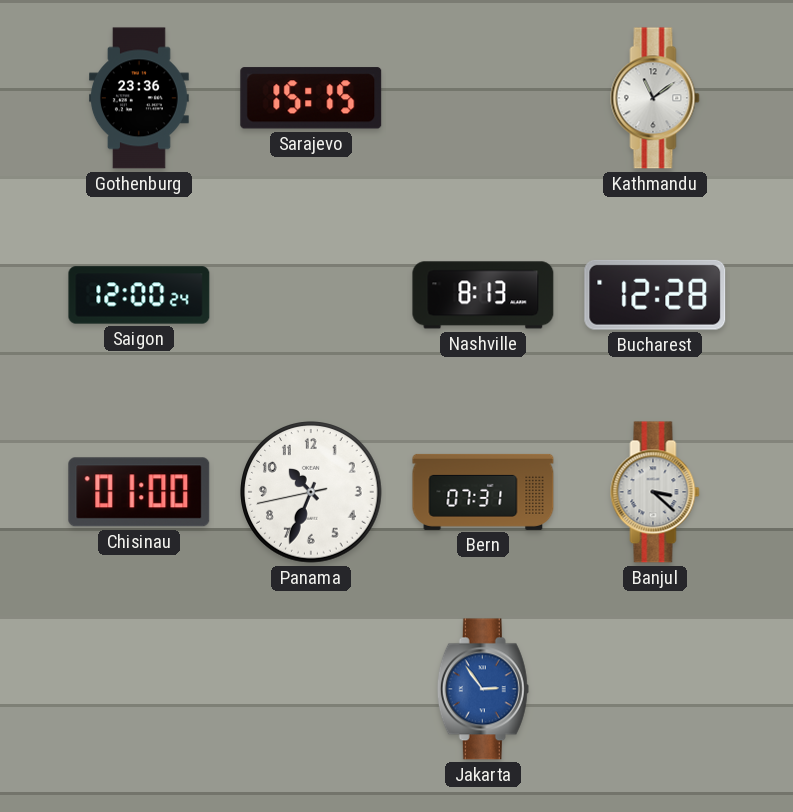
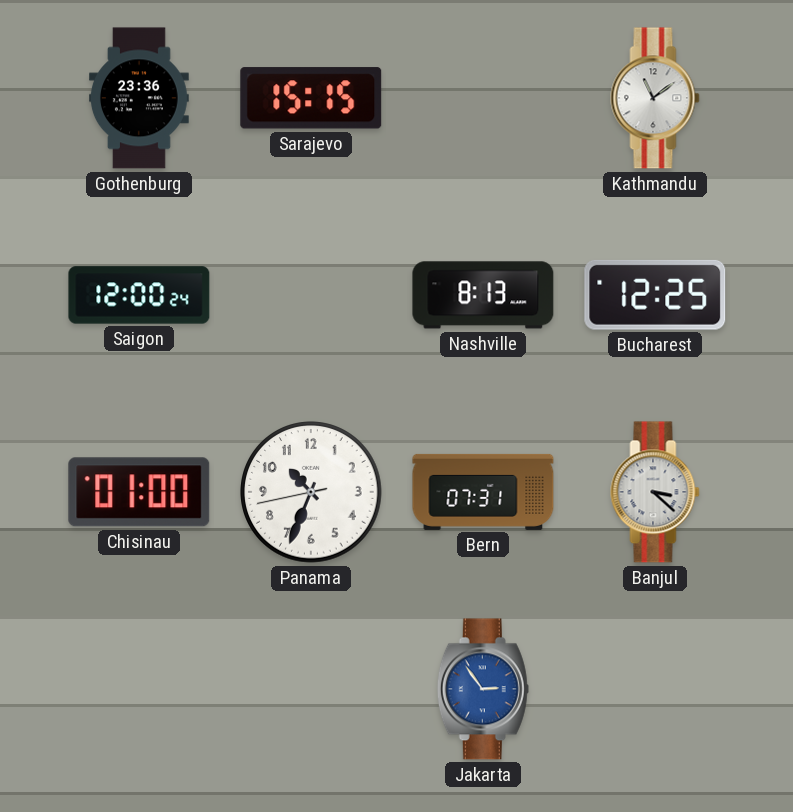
Bucharest: 12:28 -> 12:25 (655, 295)
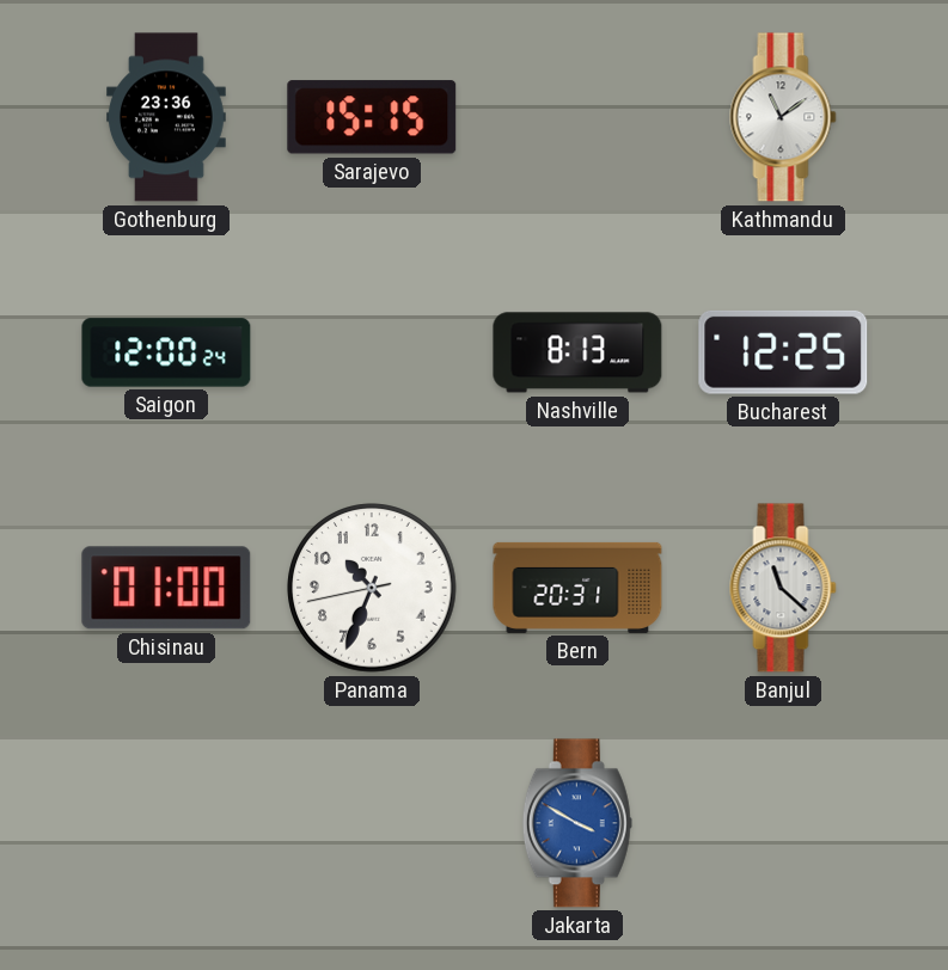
Bern: 07:31 -> 20:31 (577, 588)
Banjul: 3:22 -> 11:22 (783, 588)
Jakarta: 2:54 -> 3:50 (577, 823)
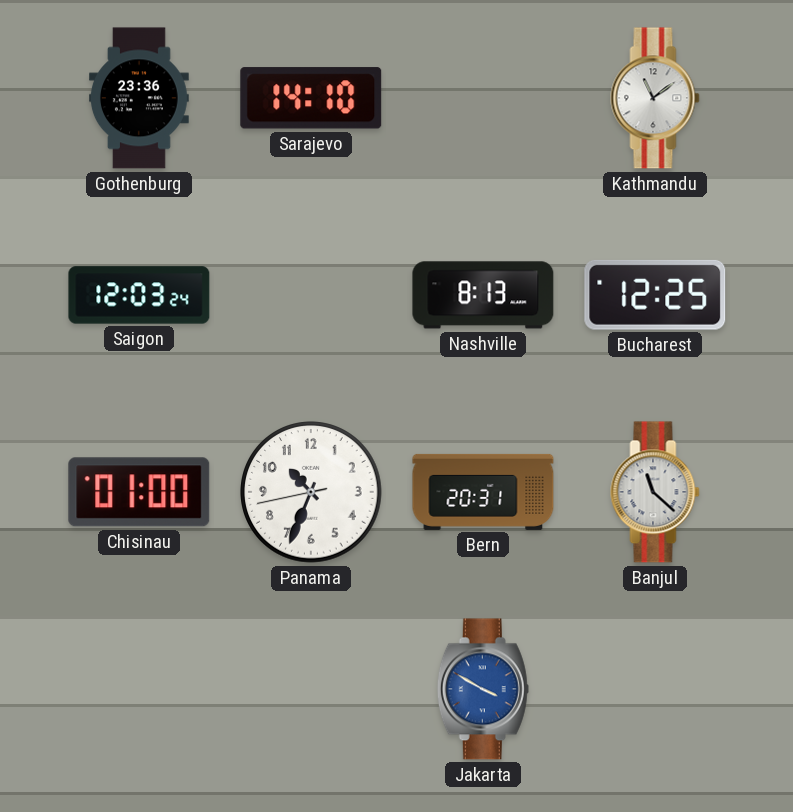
Sarajevo: 15:15 -> 14:10 (311, 98)
Saigon: 12:00 -> 12:03 (139, 295)
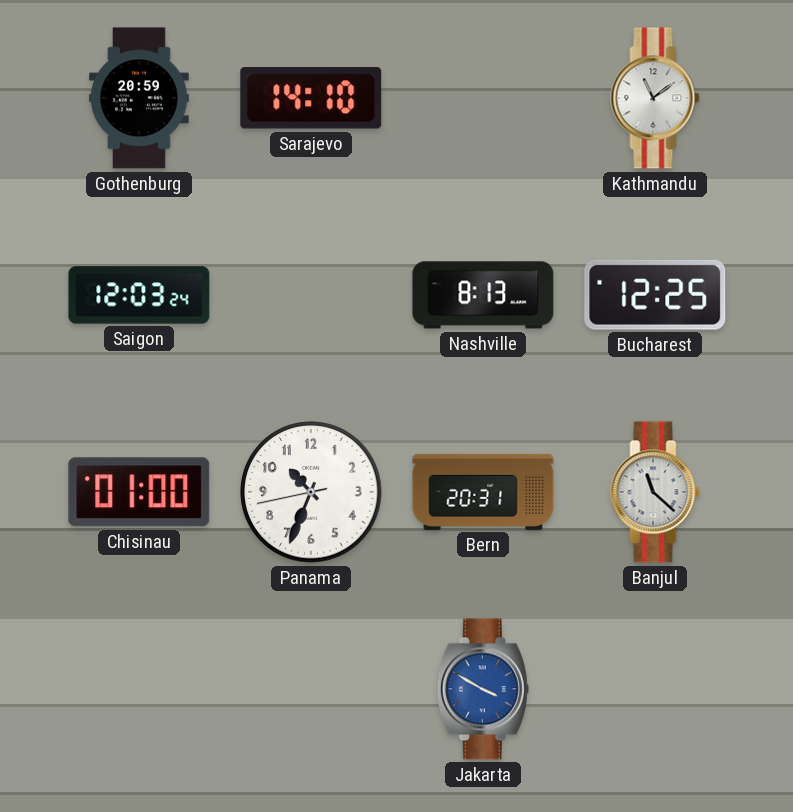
Gothenburg: 23:36 -> 20:59 (140, 98)
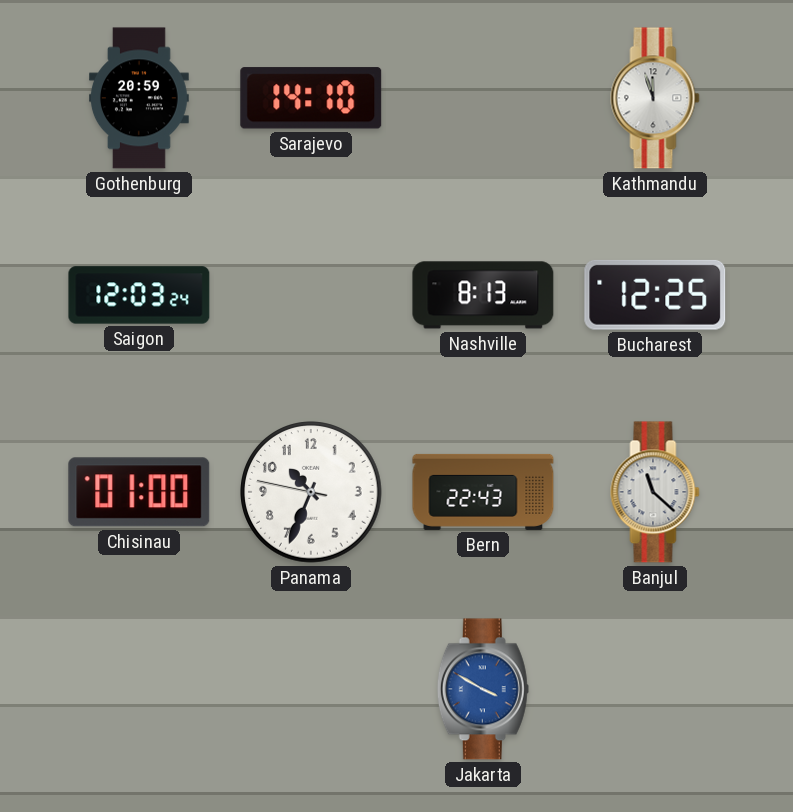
Kathmandu: 11:09 -> 11:57 (655, 98)
Panama: 10:33:43 -> 10:33:47 (311, 492)
Bern: 20:31 -> 22:43 (483, 492)
